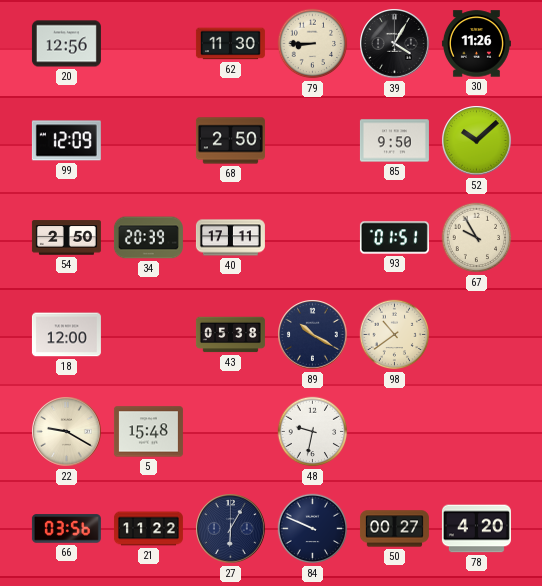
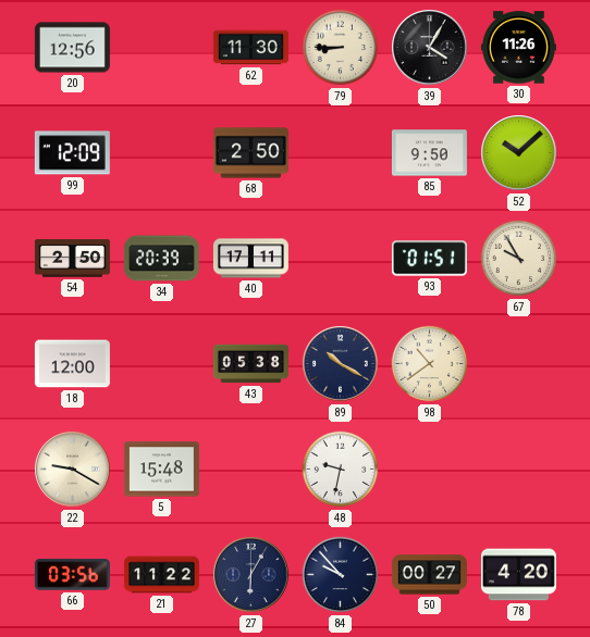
84: 9:49 -> 9:53 (341, 575)
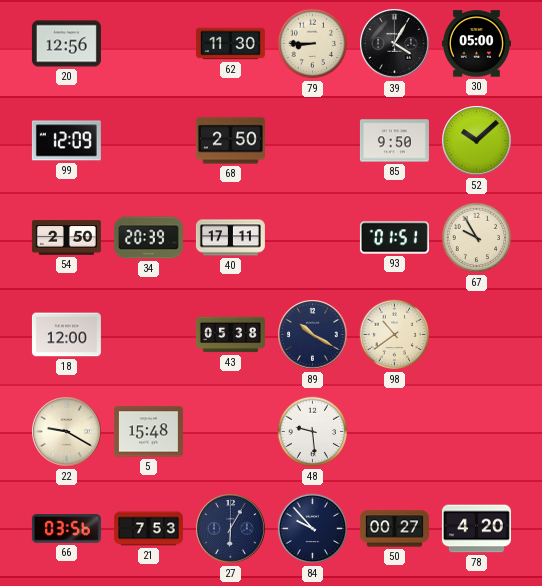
30: 11:26 -> 05:00 (476, 44)
48: 9:32 -> 9:29 (313, 432)
21: 11:22 -> 7:53 (148, 529)
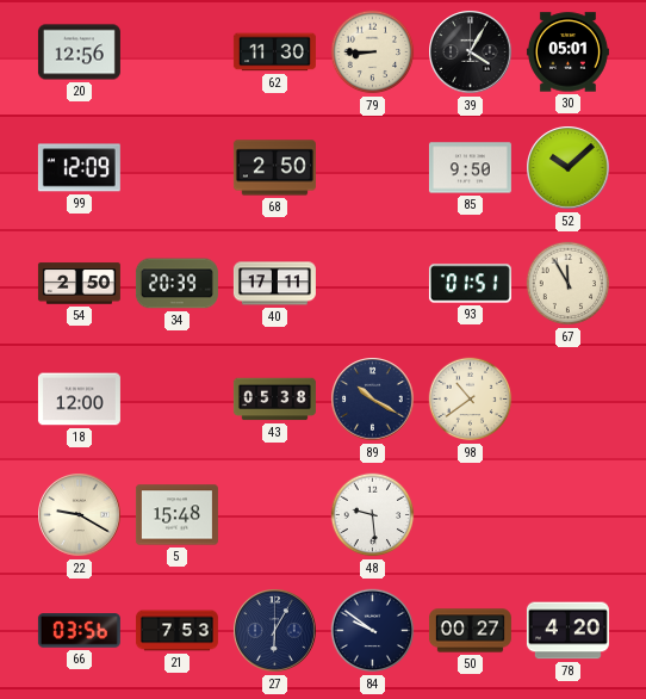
30: 05:00 -> 05:01 (567, 52)
67: 9:55 -> 11:55 (569, 284)
84: 9:53 -> 9:51 (373, 631)
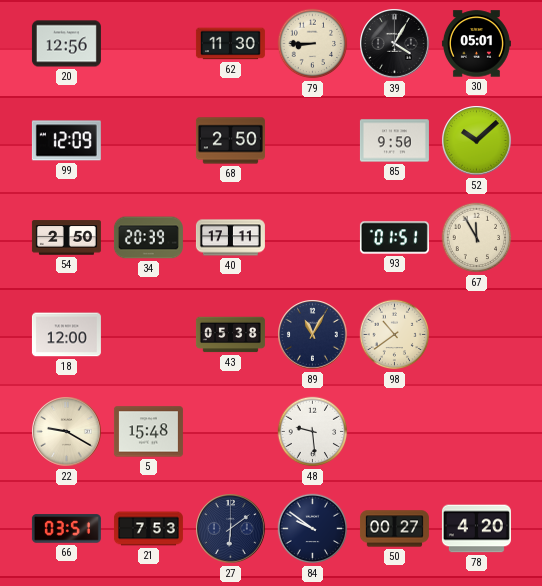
89: 10:20 -> 11:05 (313, 335)
66: 03:56 -> 03:51 (66, 529)
27: 6:05 -> 6:09 (231, 529)
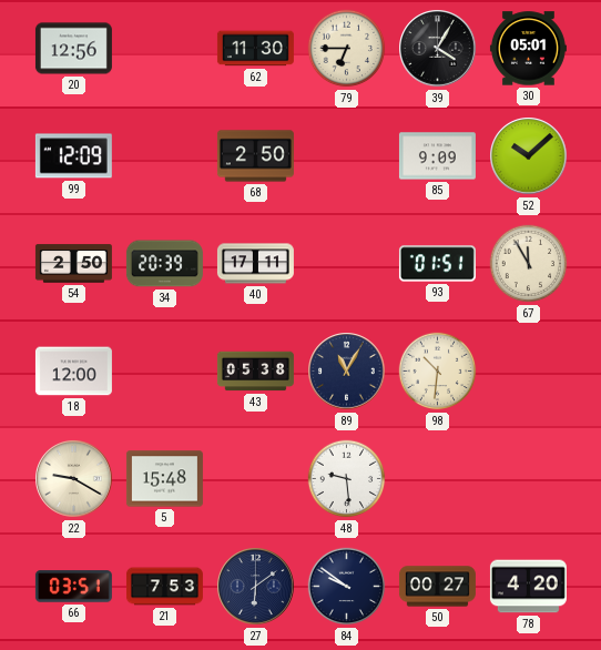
79: 8:45 -> 6:45 (347, 49)
85: 9:50 -> 9:09 (437, 156)
98: 10:39 -> 10:31 (438, 372)
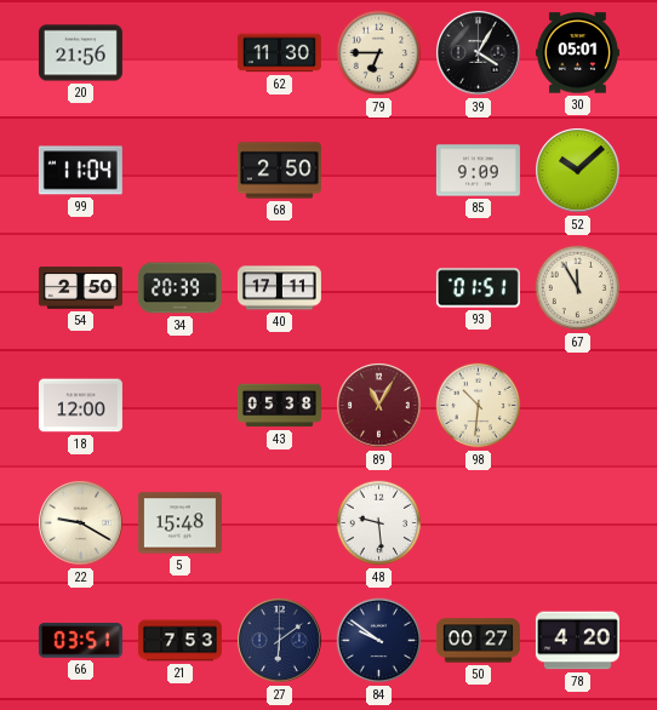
20: 12:56 -> 21:56 (80, 53)
99: 12:09 -> 11:04 (80, 171)
89 dial: navy -> burgundy (379, 406)
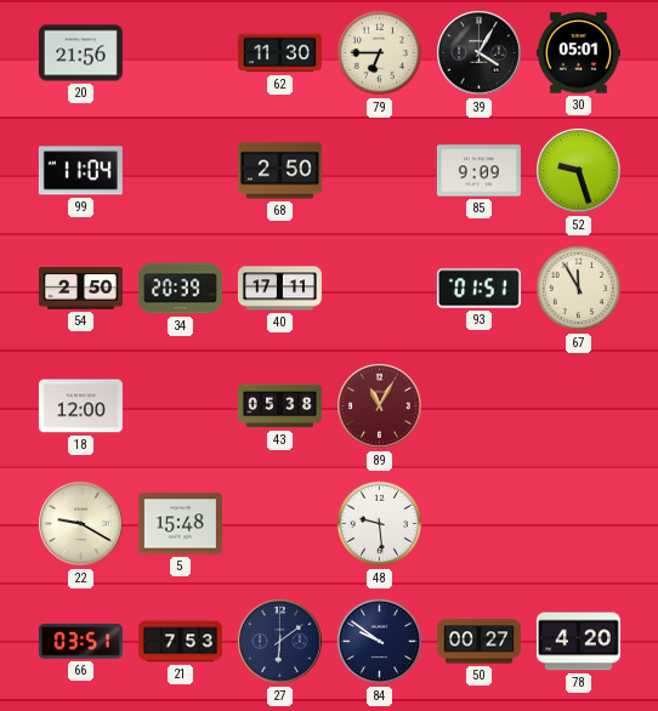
52: 10:08 -> 9:27 (579, 171)
98: 10:31 -> none (479, 406)
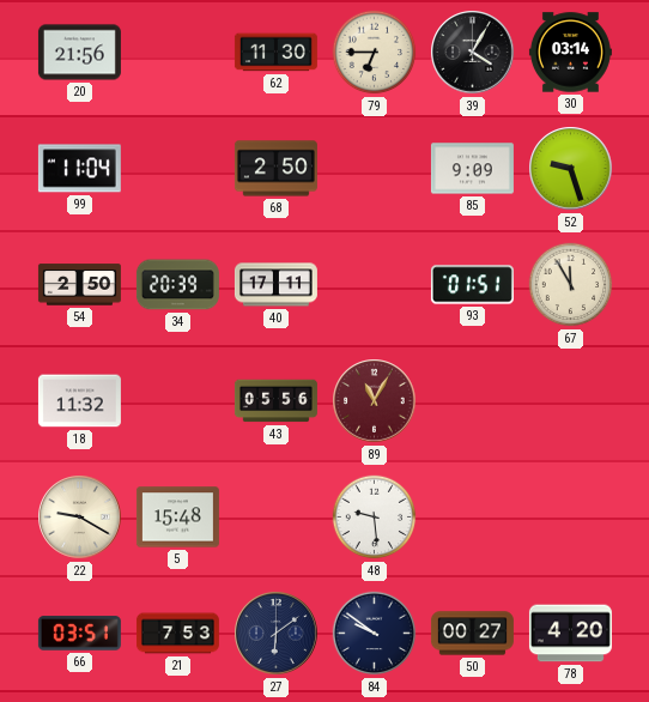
30: 05:01 -> 03:14 (570, 53)
18: 12:00 -> 11:32 (79, 401)
43: 05:38 -> 05:56 (275, 401)
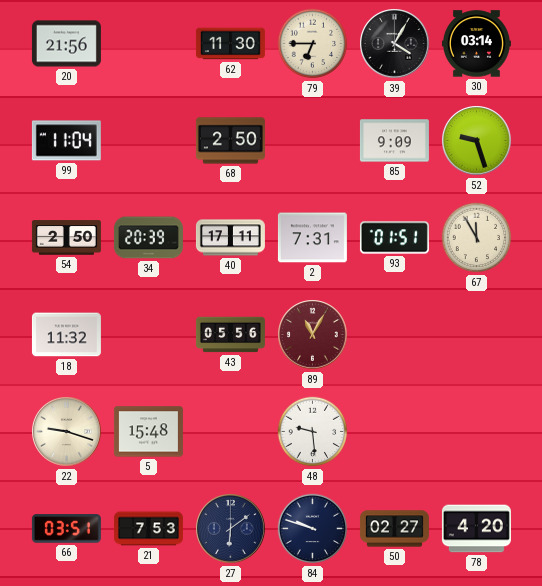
2: none -> 7:31 (312, 238)
22: 9:20 -> 9:18 (67, 432)
84: 9:51 -> 9:48 (313, 529)
50: 00:27 -> 02:27 (394, 529)
